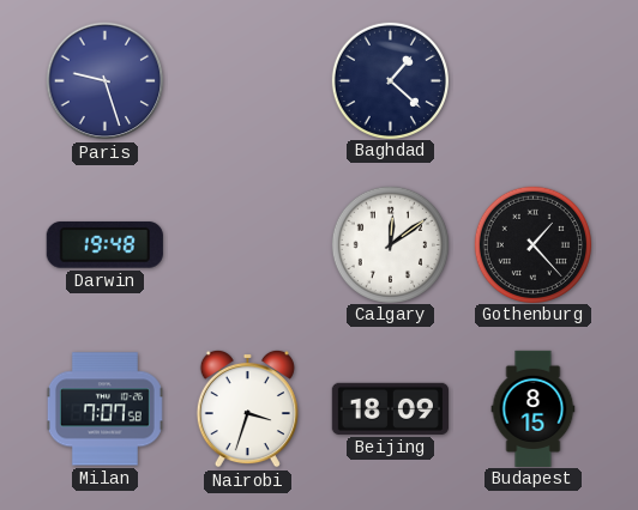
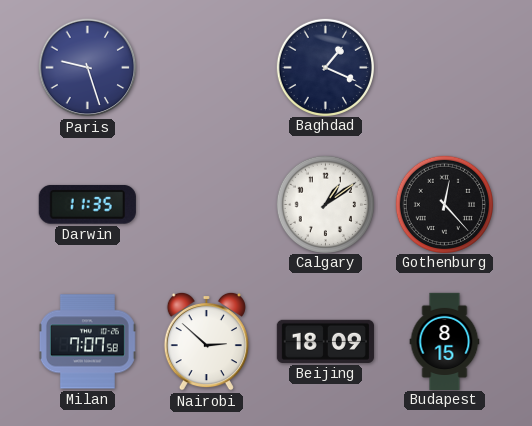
Baghdad: 1:22 -> 1:19 (325, 67)
Darwin: 19:48 -> 11:35 (87, 204)
Calgary: 12:09 -> 1:09 (325, 204)
Gothenburg: 1:23 -> 12:23 (444, 204)
Nairobi: 3:33 -> 2:52 (206, 341)
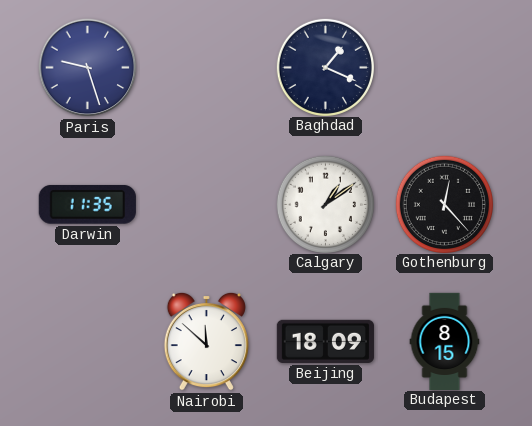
Milan: 7:07 -> none (87, 342)
Nairobi: 2:52 -> 11:52 (206, 341)
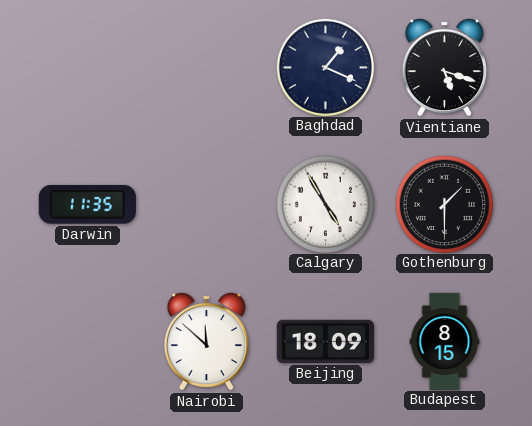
Paris: 9:27 -> none (88, 68)
Vientiane: none -> 5:18 (444, 67)
Calgary: 1:09 -> 4:55 (325, 204)
Gothenburg: 12:23 -> 1:30 (444, 204)
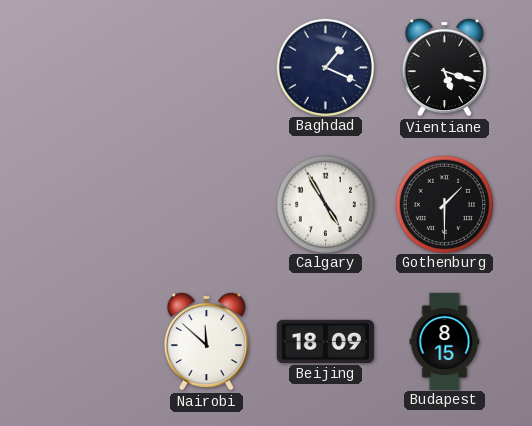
Darwin: 11:35 -> none (87, 204)
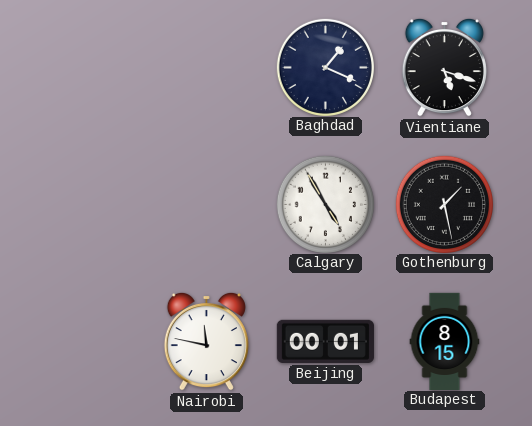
Gothenburg: 1:30 -> 1:28 (444, 204)
Nairobi: 11:52 -> 11:47 (206, 341)
Beijing: 18:09 -> 00:01 (325, 341)
